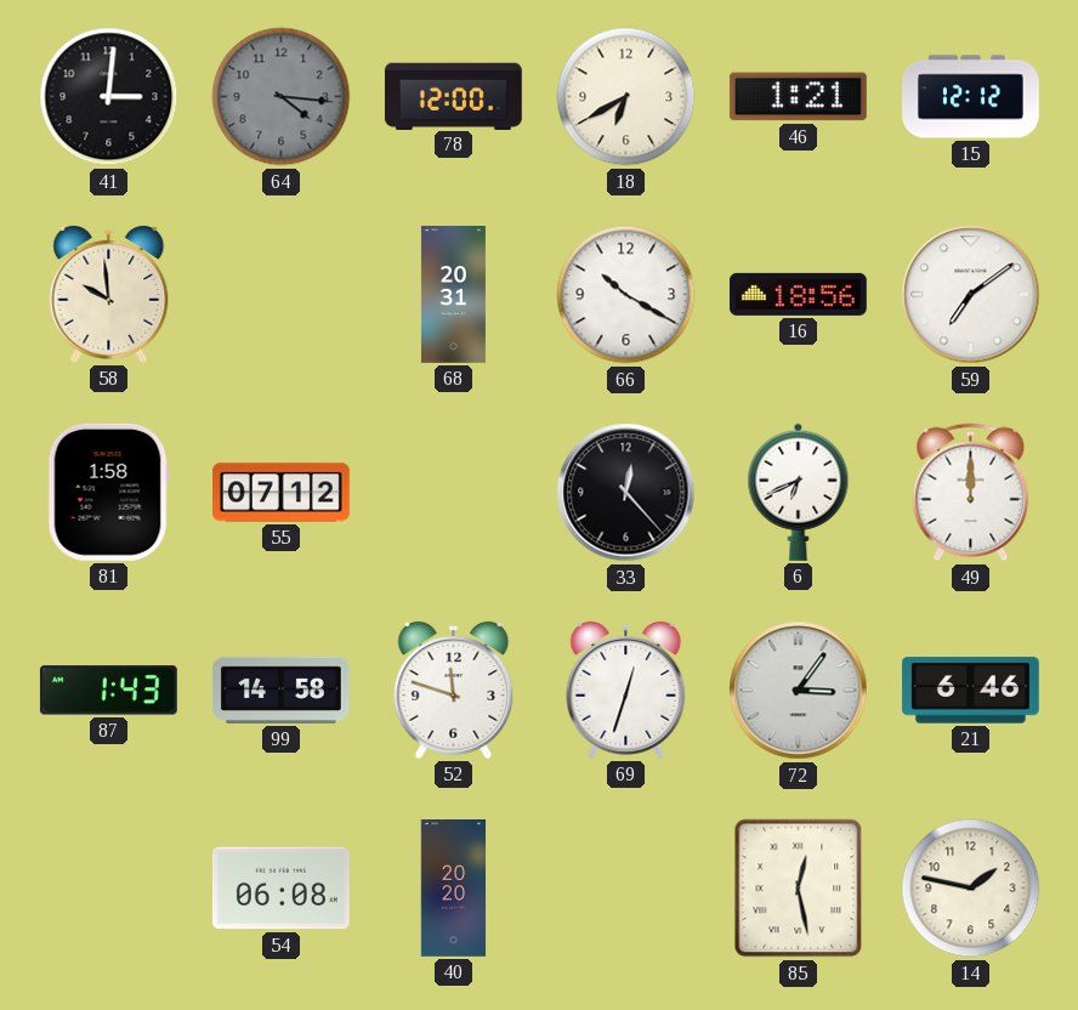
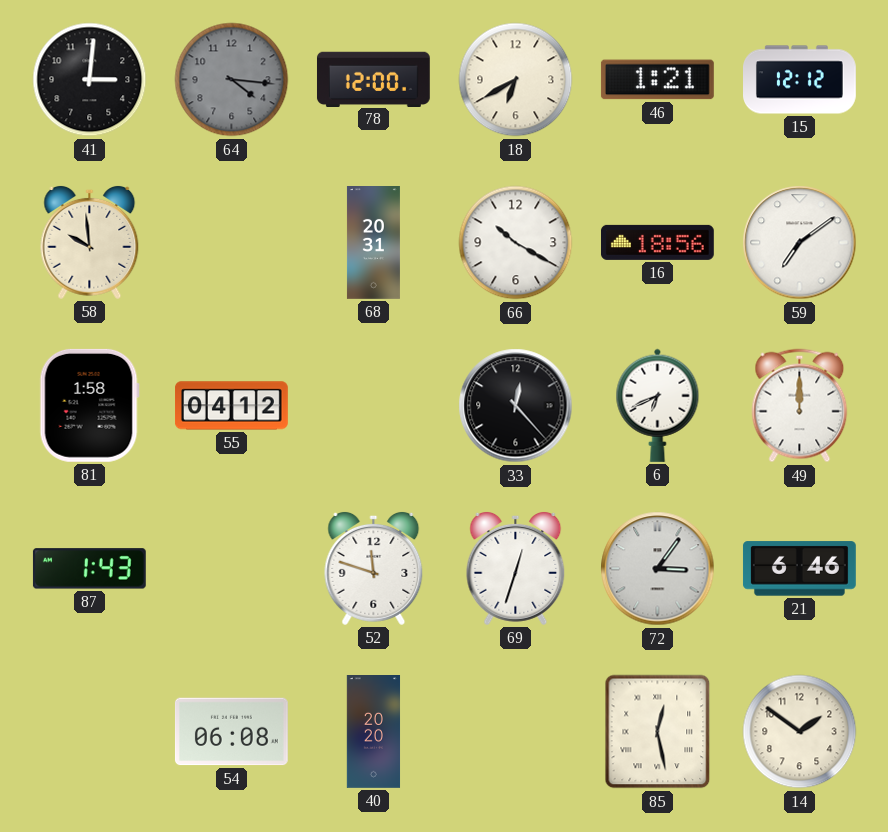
55: 07:12 -> 04:12 (232, 406)
99: 14:58 -> none (280, 690)
14: 1:47 -> 1:51 (800, 732)
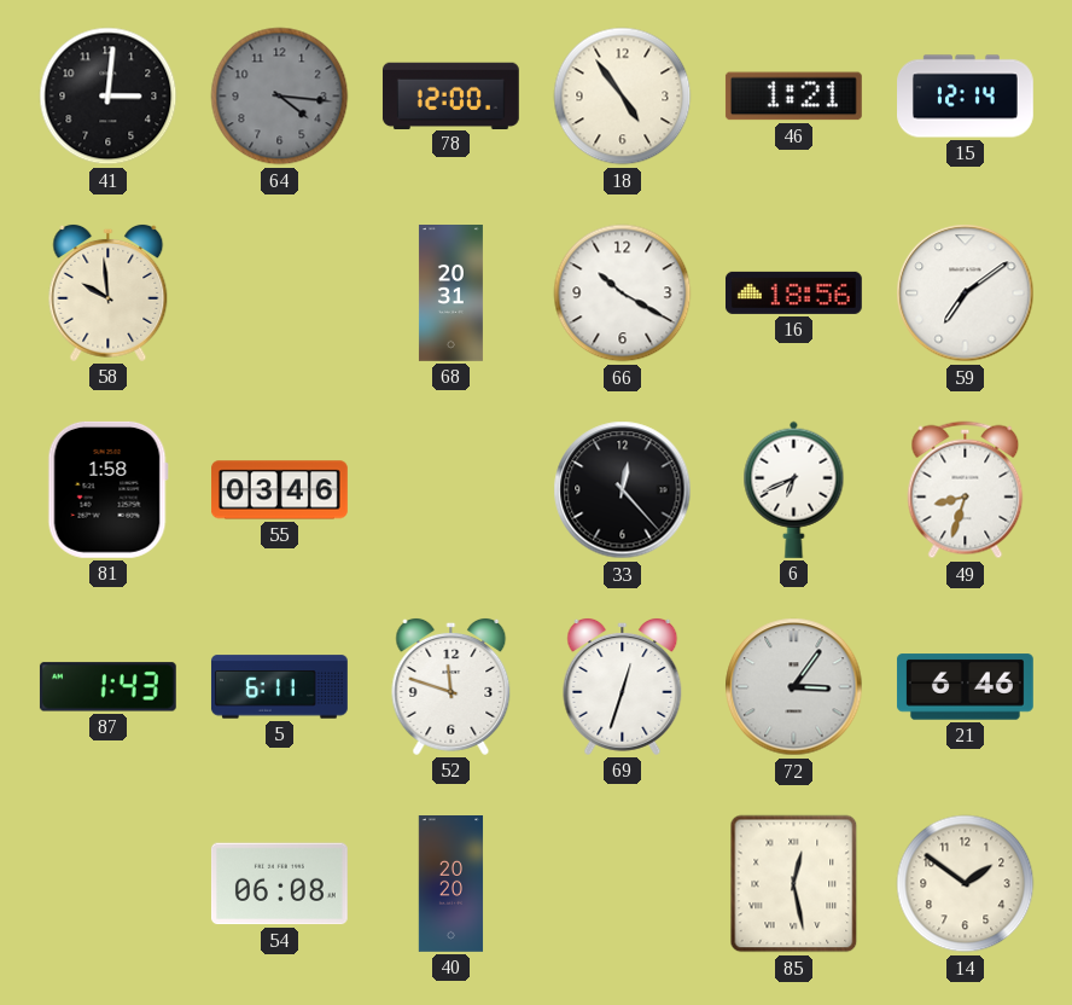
18: 6:40 -> 4:54 (623, 97)
15: 12:12 -> 12:14 (966, 97)
55: 04:12 -> 03:46 (280, 490)
49: 12:00 -> 8:33 (966, 490)
5: none -> 6:11 (279, 687)
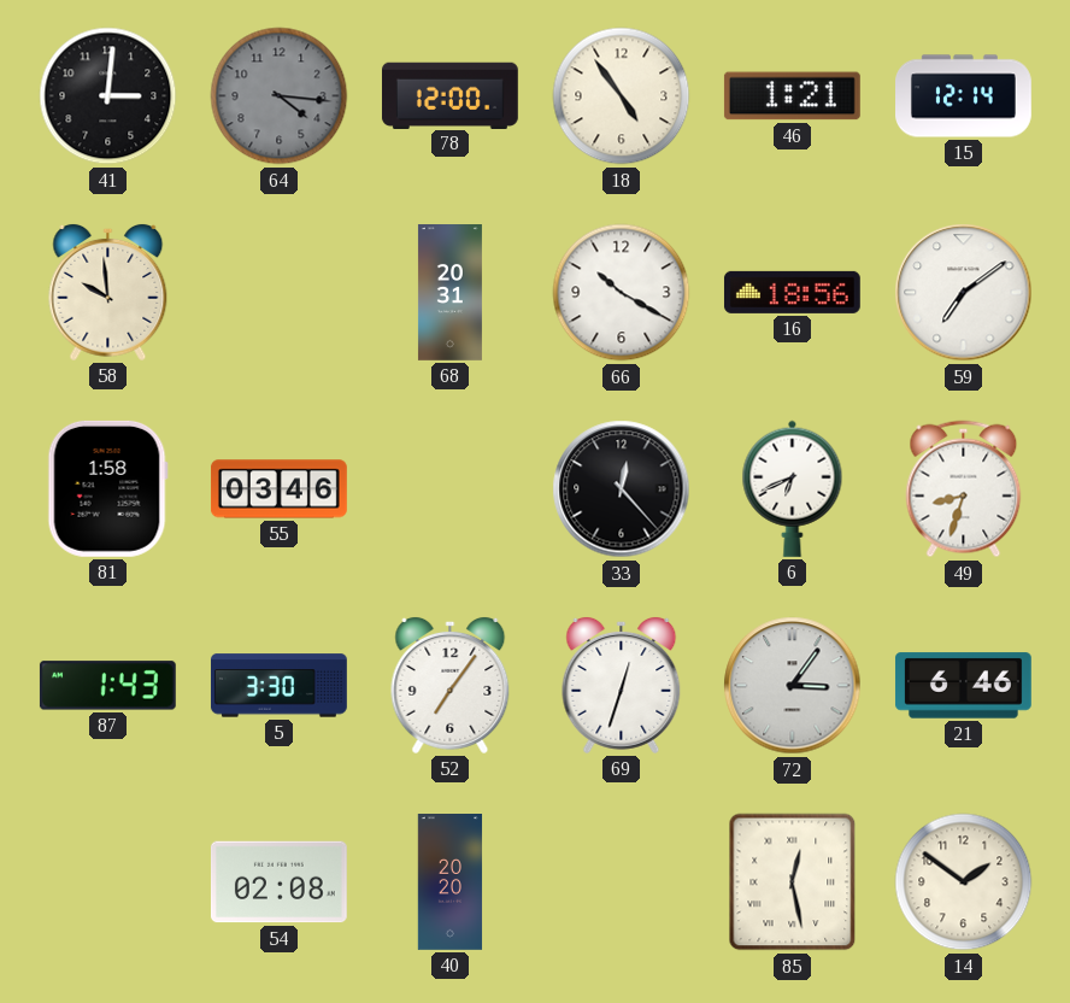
5: 6:11 -> 3:30 (278, 686)
52: 11:48 -> 7:06 (451, 685)
54: 06:08 -> 02:08 (278, 882)
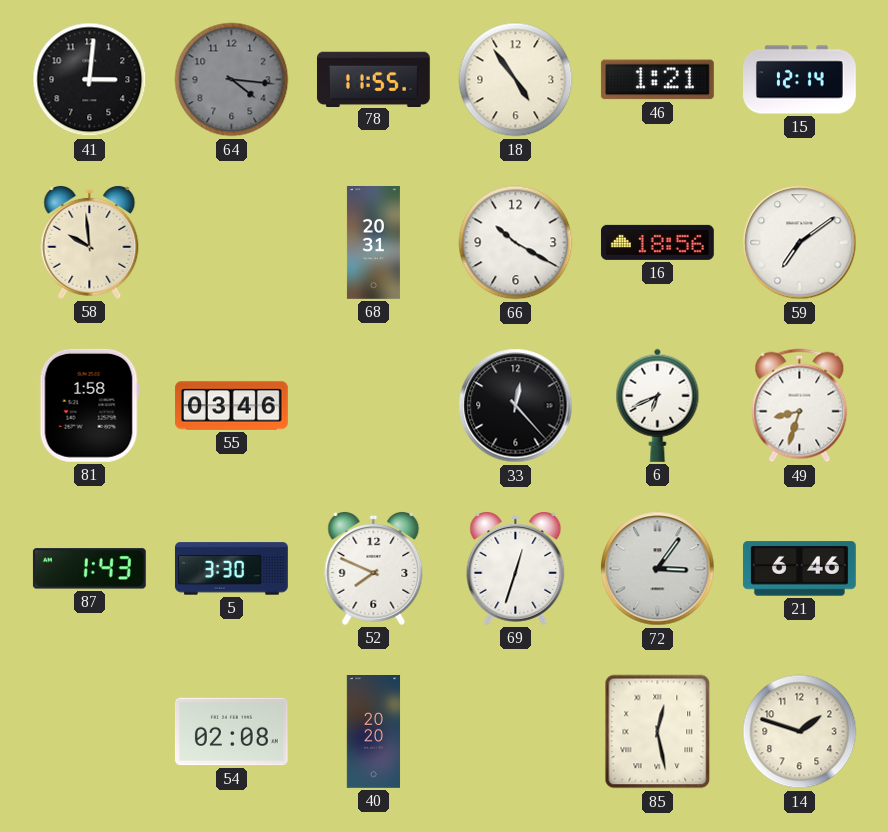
78: 12:00 -> 11:55 (373, 79)
52: 7:06 -> 7:49 (374, 568)
14: 1:51 -> 1:48 (800, 732)
